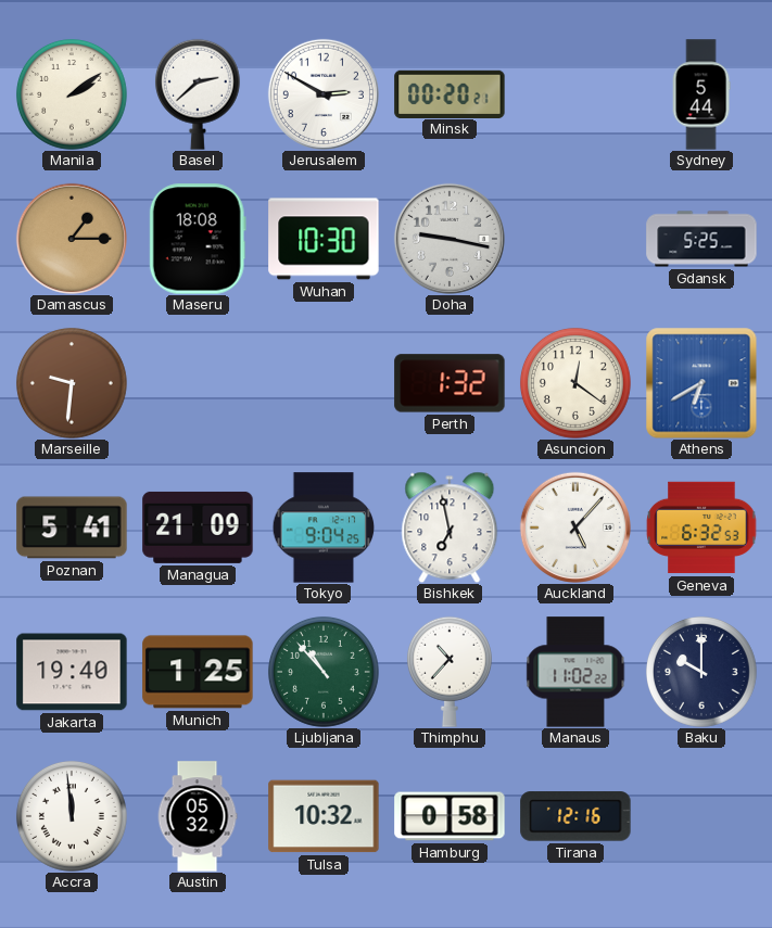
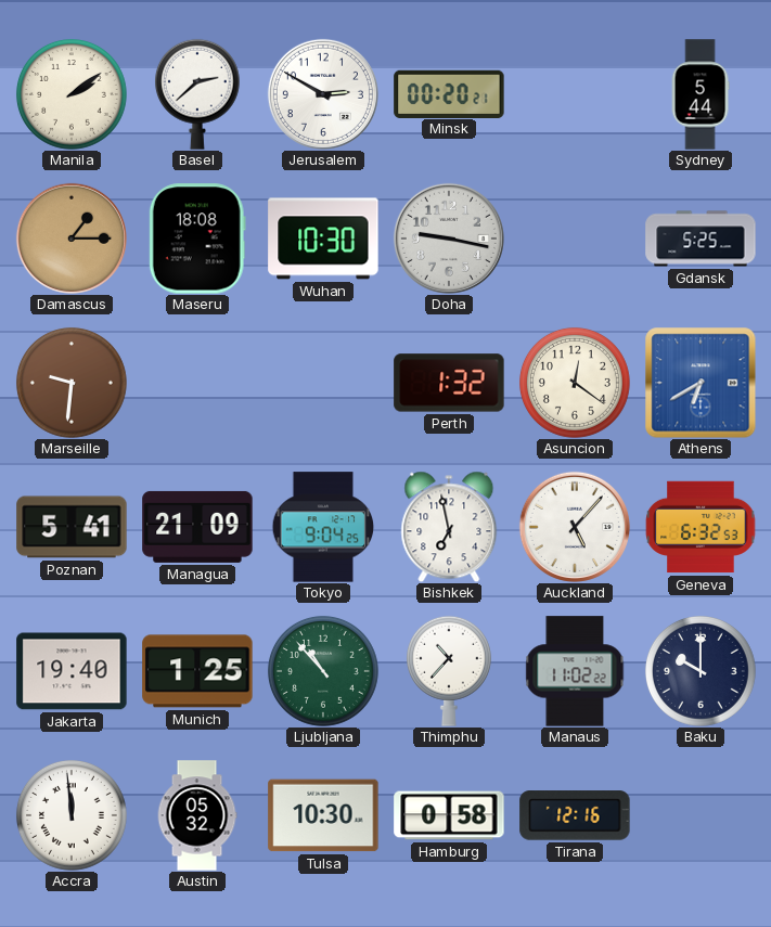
Tulsa: 10:32 -> 10:30 (323, 815)
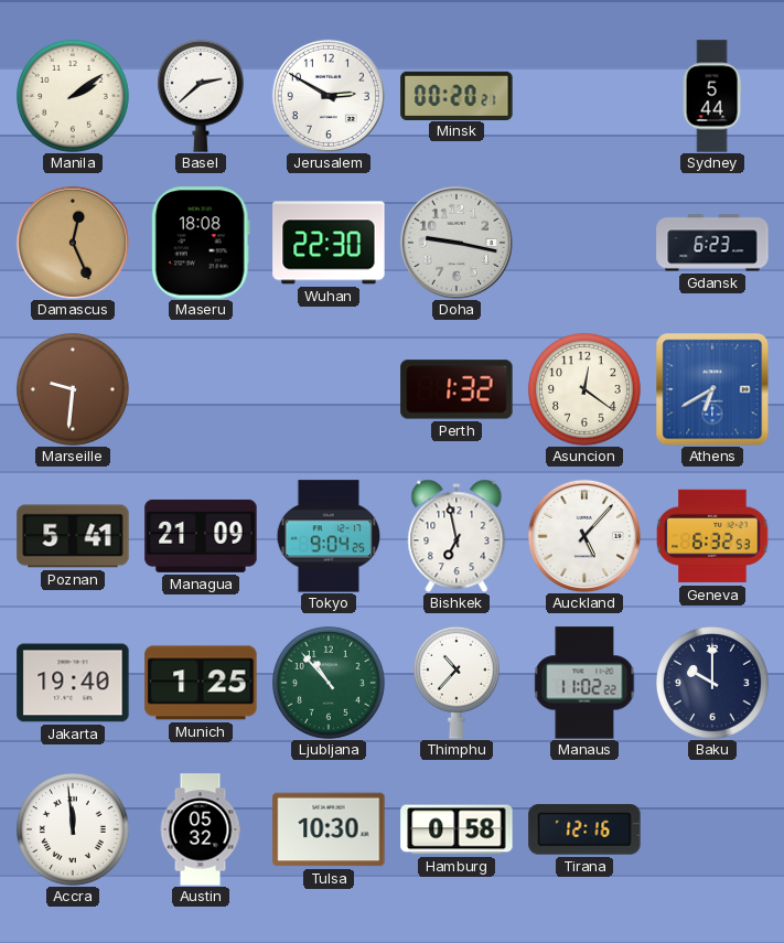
Damascus: 1:15 -> 12:26 (73, 243)
Wuhan: 10:30 -> 22:30 (329, 243)
Gdansk: 5:25 -> 6:23 (712, 243)
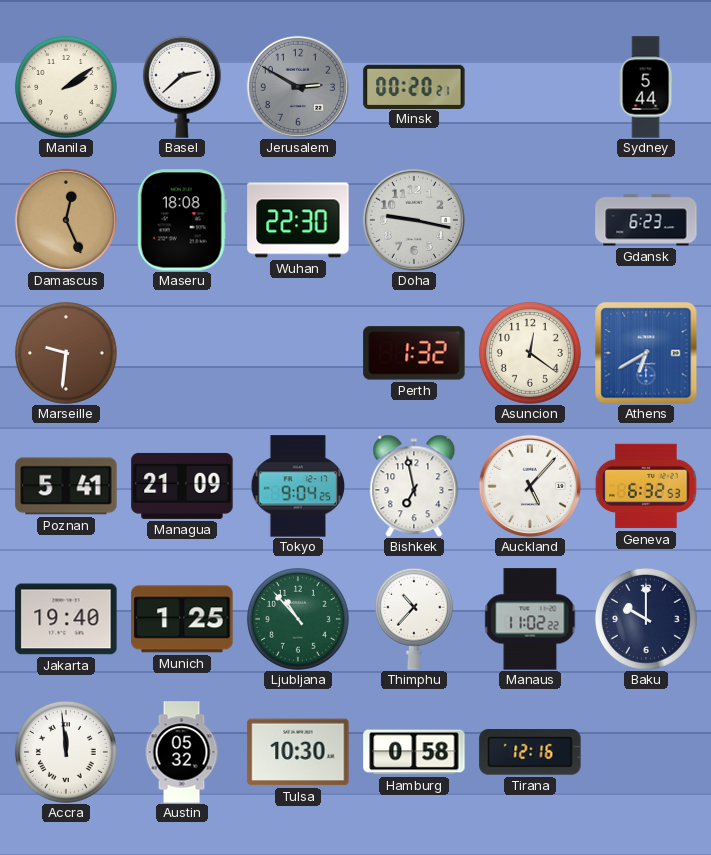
Jerusalem dial: white -> grey (298, 87)
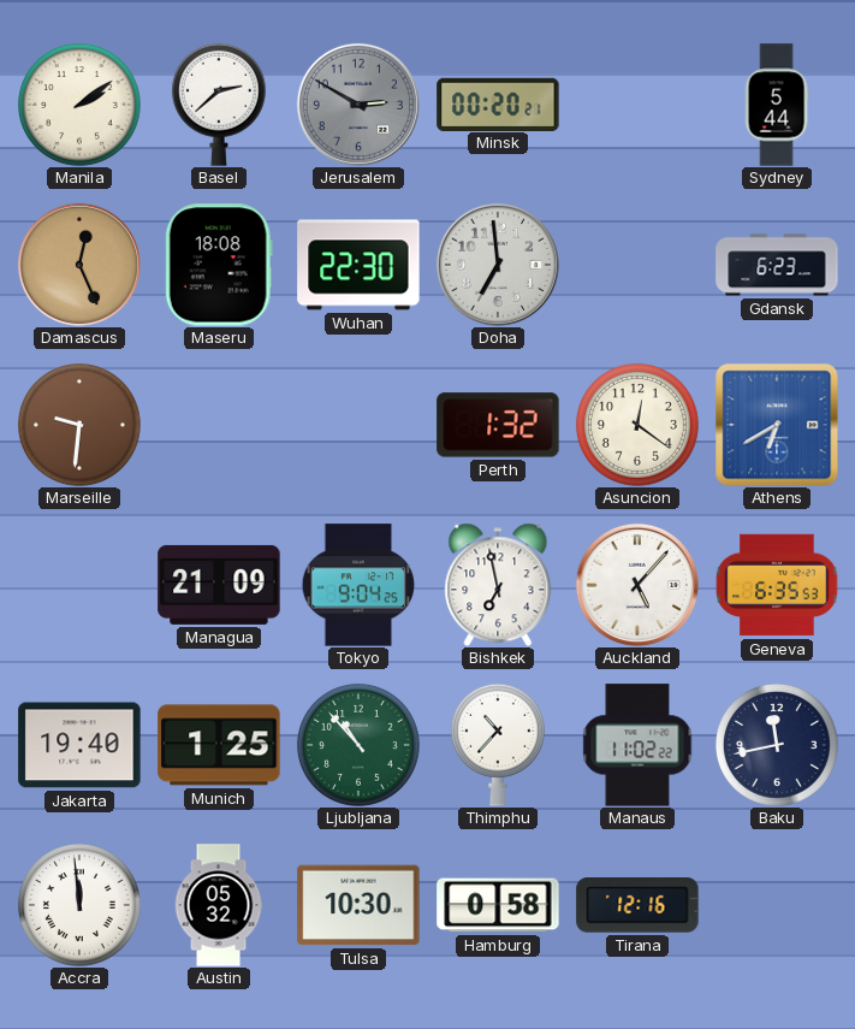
Doha: 9:17 -> 6:59 (498, 265)
Poznan: 5:41 -> none (66, 486)
Geneva: 6:32 -> 6:35 (777, 585)
Baku: 10:00 -> 11:43 (777, 745)
